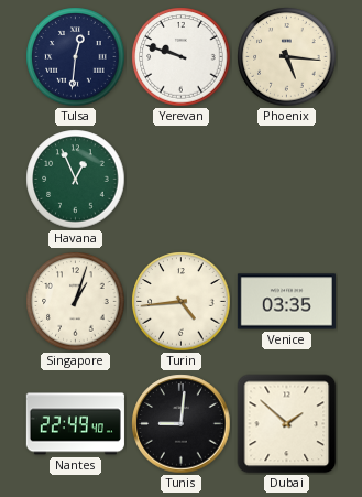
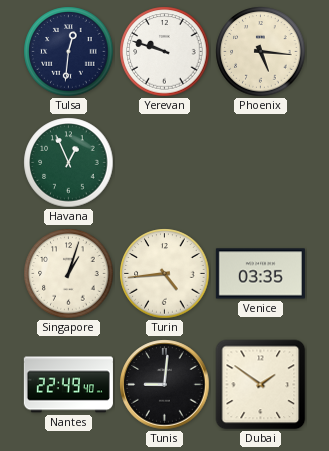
Dubai: 1:52 -> 1:51 (261, 385)
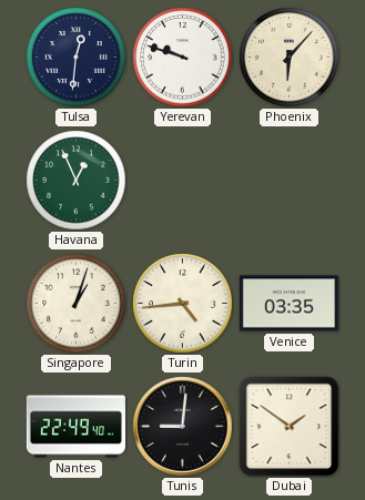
Phoenix: 5:16 -> 6:07 (290, 58)
